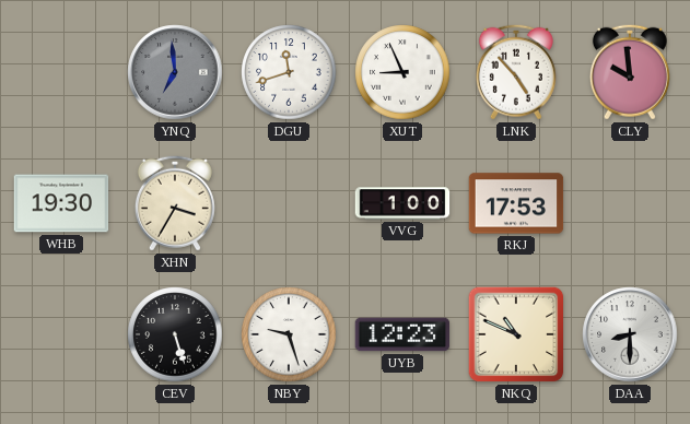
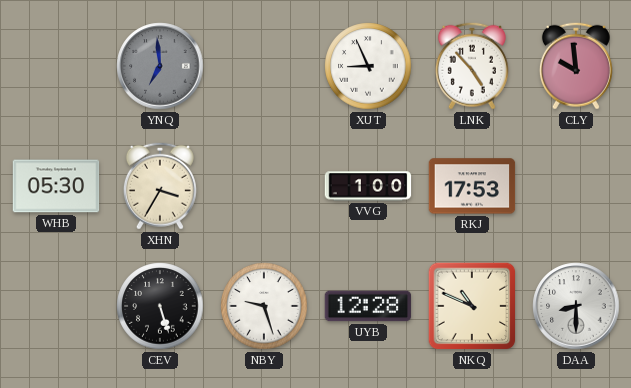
DGU: 11:42 -> none (289, 72)
WHB: 19:30 -> 05:30 (56, 186)
UYB: 12:23 -> 12:28 (368, 306)
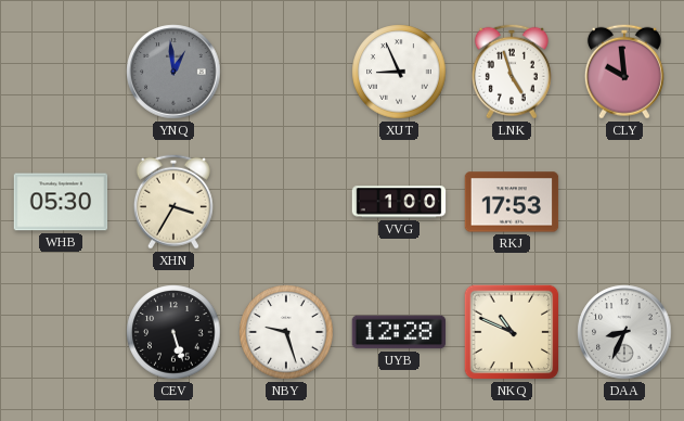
YNQ: 6:59 -> 12:59 (173, 72)
LNK: 4:53 -> 4:57 (512, 72)
DAA: 8:30 -> 8:34 (624, 332)
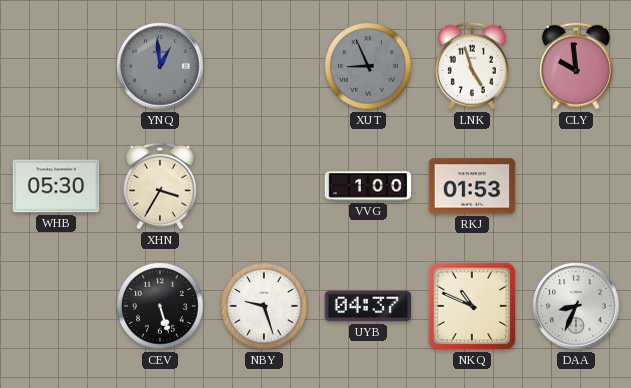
XUT dial: white -> grey (368, 66)
RKJ: 17:53 -> 01:53 (472, 186)
UYB: 12:28 -> 04:37 (368, 306)
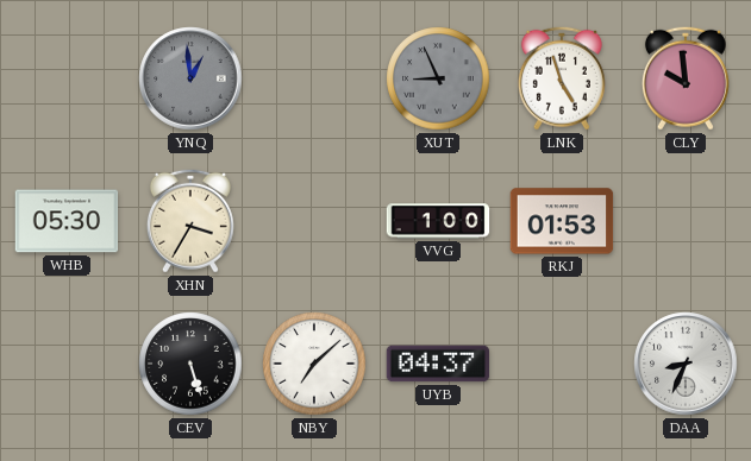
NBY: 9:27 -> 7:08 (314, 364)
NKQ: 10:49 -> none (472, 306)
